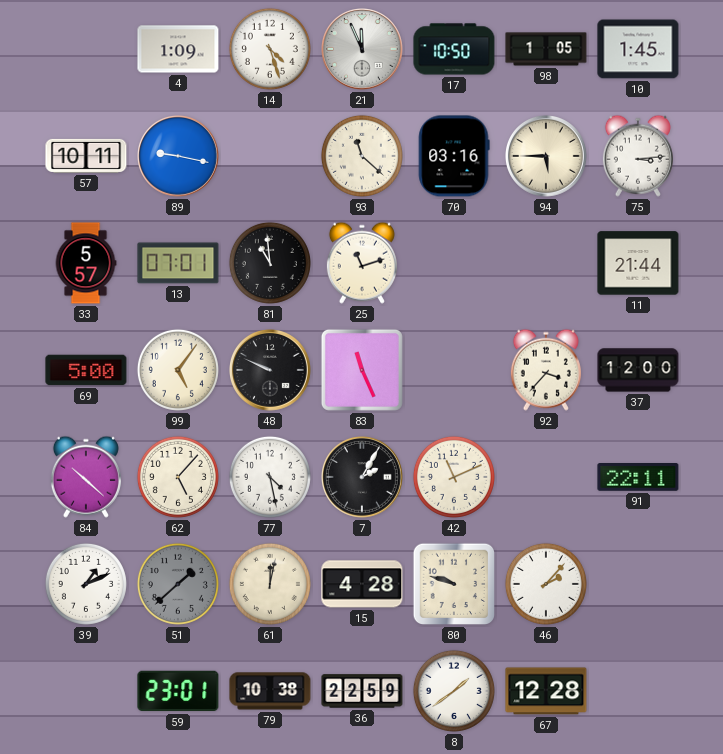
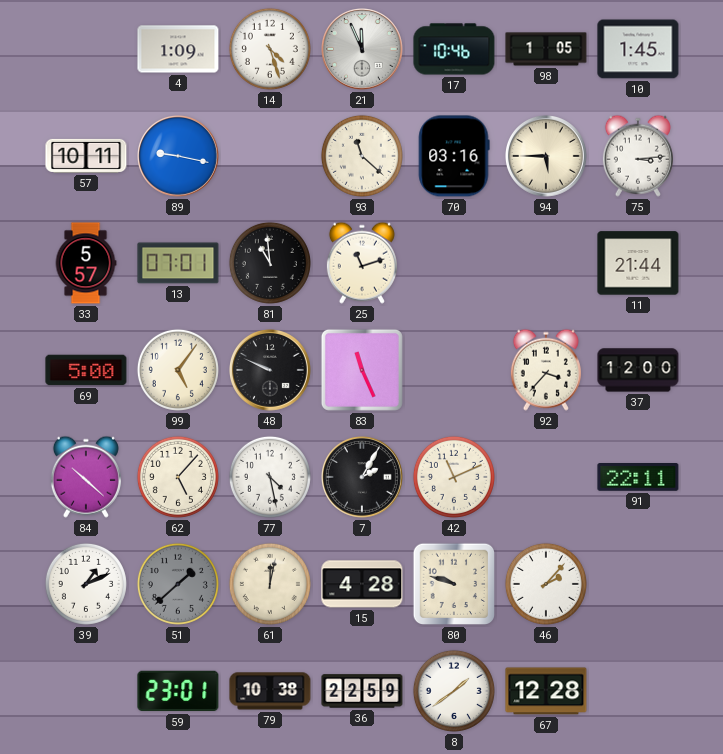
17: 10:50 -> 10:46 (454, 49)
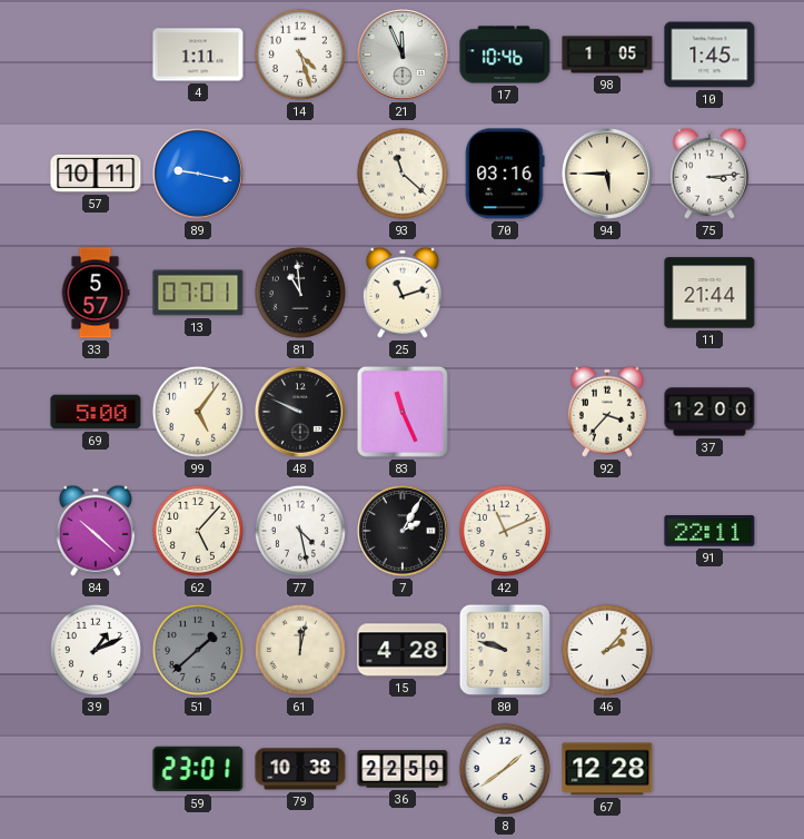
4: 1:09 -> 1:11 (198, 55)
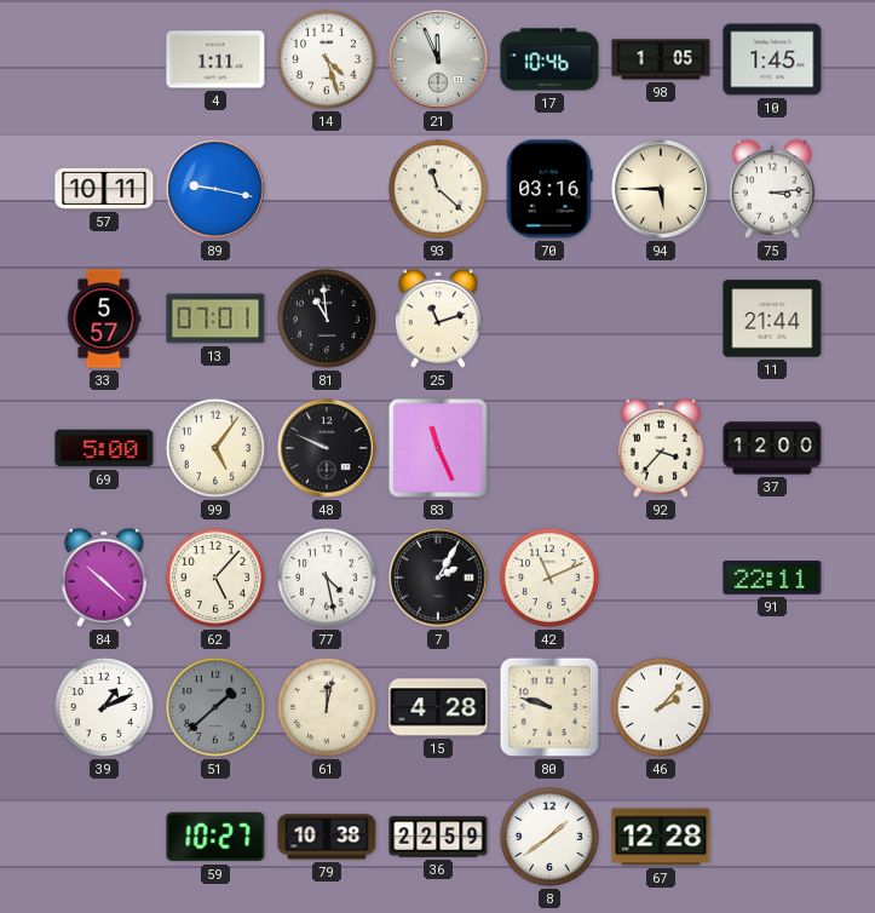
59: 23:01 -> 10:27 (215, 837)
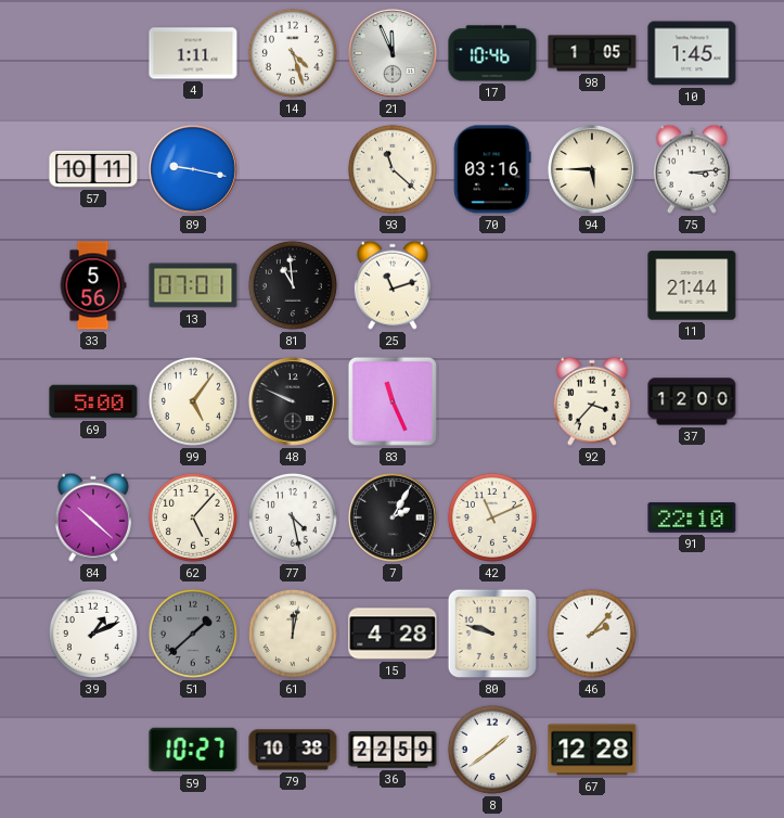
33: 5:57 -> 5:56 (93, 285)
91: 22:11 -> 22:10 (692, 519)
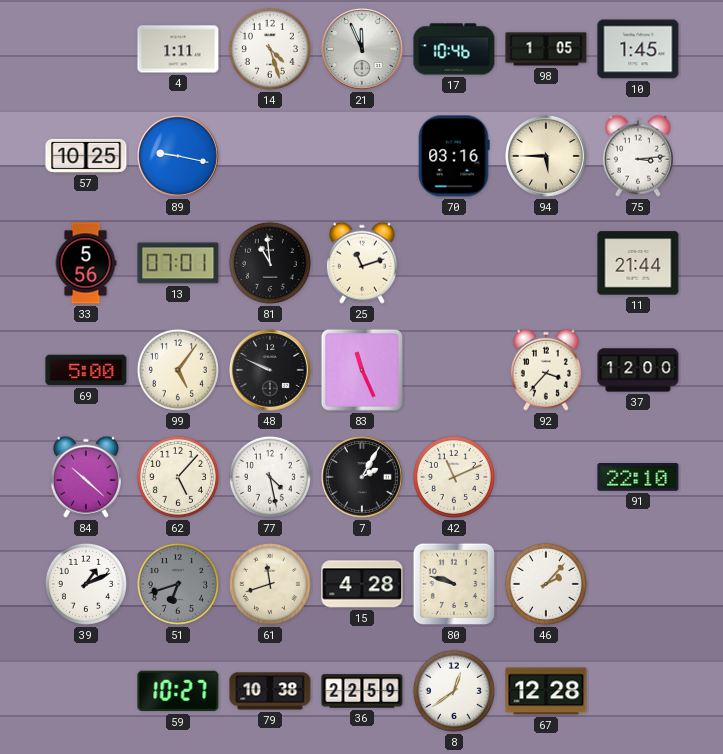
57: 10:11 -> 10:25 (86, 156)
93: 11:22 -> none (393, 169)
51: 1:38 -> 6:42 (178, 584)
61: 12:02 -> 11:42 (270, 584)
8: 1:39 -> 12:39 (454, 691)
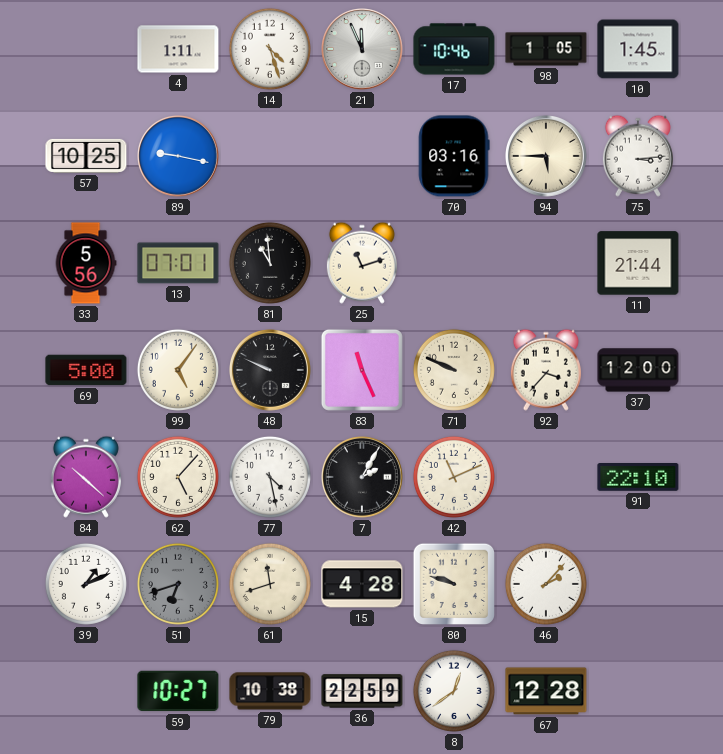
71: none -> 9:49 (454, 370)
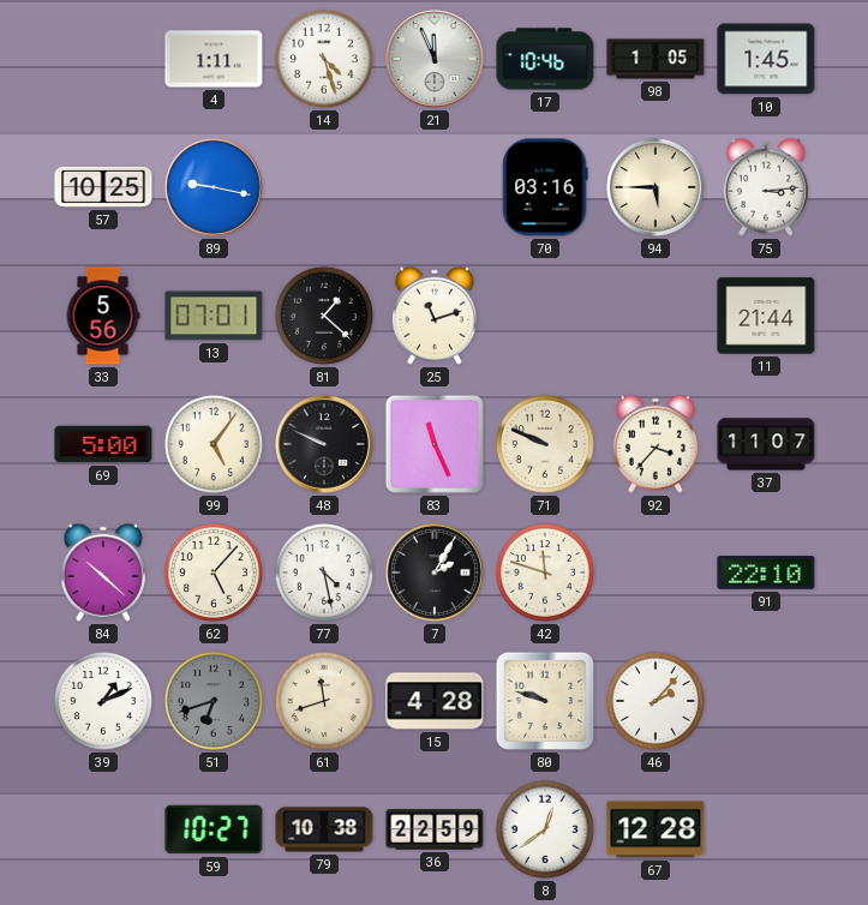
81: 10:59 -> 1:22 (324, 316)
37: 12:00 -> 11:07 (766, 444)
42: 11:11 -> 11:48 (545, 573)
